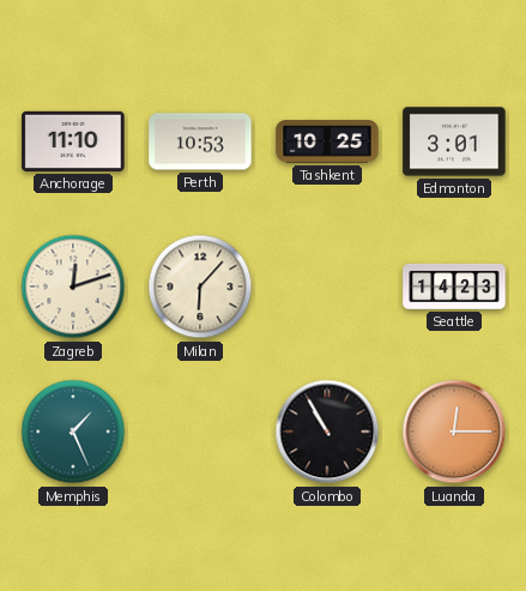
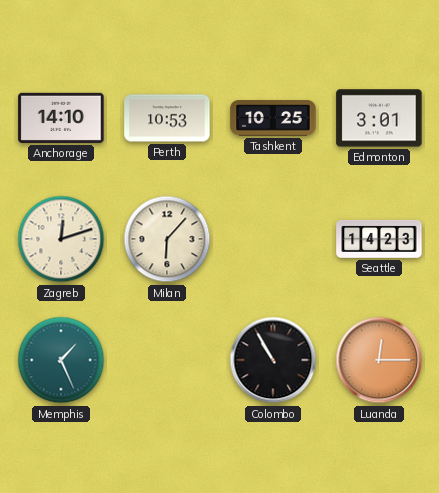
Anchorage: 11:10 -> 14:10 (61, 118)
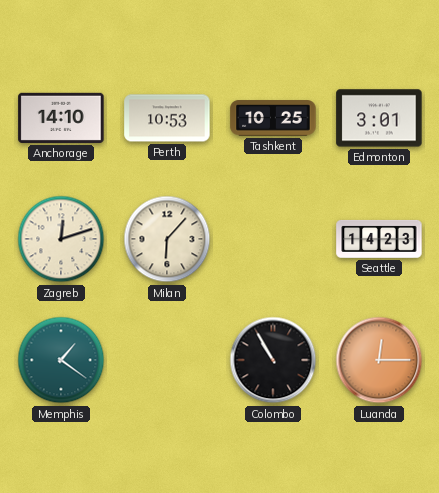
Memphis: 1:26 -> 1:21 (61, 360)
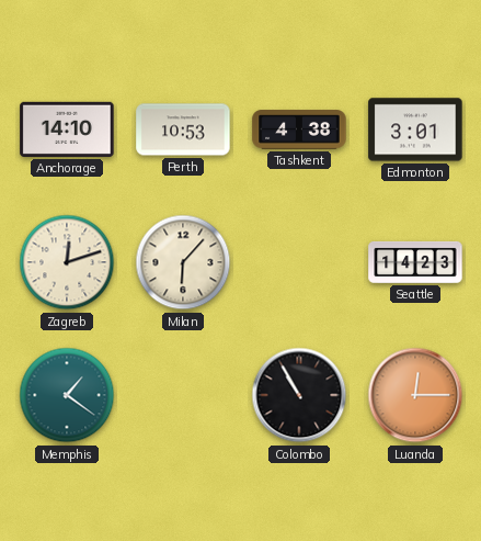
Tashkent: 10:25 -> 4:38 (299, 129)
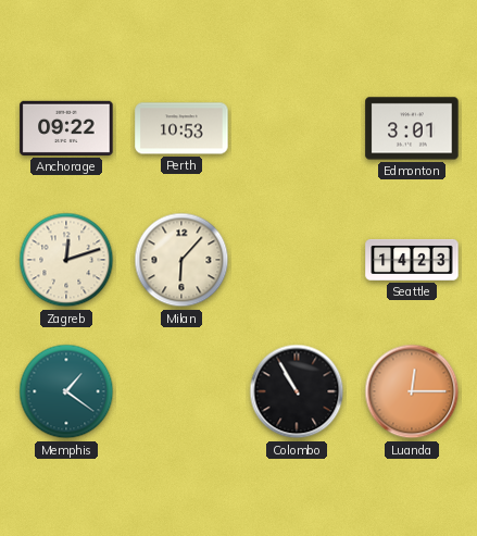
Anchorage: 14:10 -> 09:22 (66, 128)
Tashkent: 4:38 -> none (299, 129)
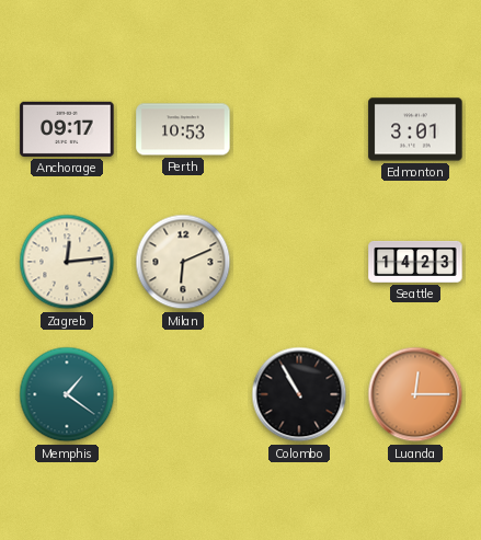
Anchorage: 09:22 -> 09:17 (67, 129)
Zagreb: 12:12 -> 12:14 (67, 262)
Milan: 6:07 -> 6:11 (183, 262)
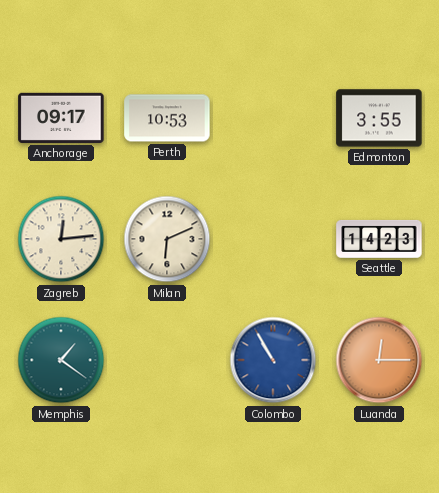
Edmonton: 3:01 -> 3:55 (379, 118)
Colombo dial: black -> blue (273, 360)
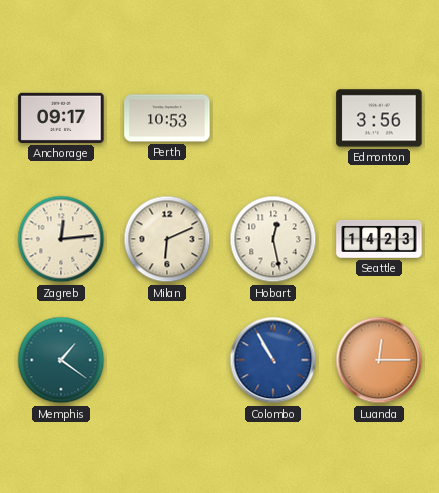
Edmonton: 3:55 -> 3:56 (379, 118)
Hobart: none -> 12:28 (273, 239)
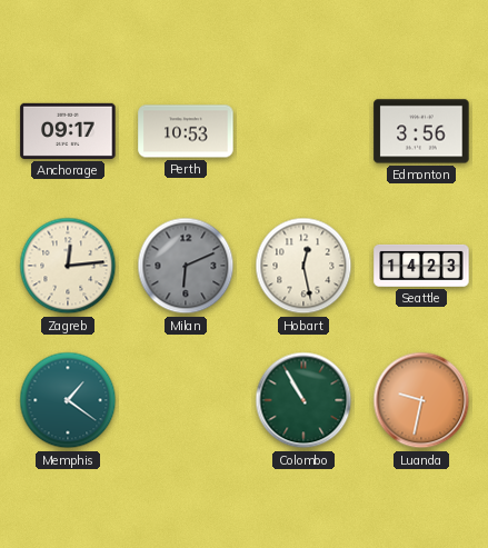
Milan dial: cream -> grey (186, 266)
Colombo dial: blue -> green (303, 400)
Luanda: 12:15 -> 9:32 (421, 400)
